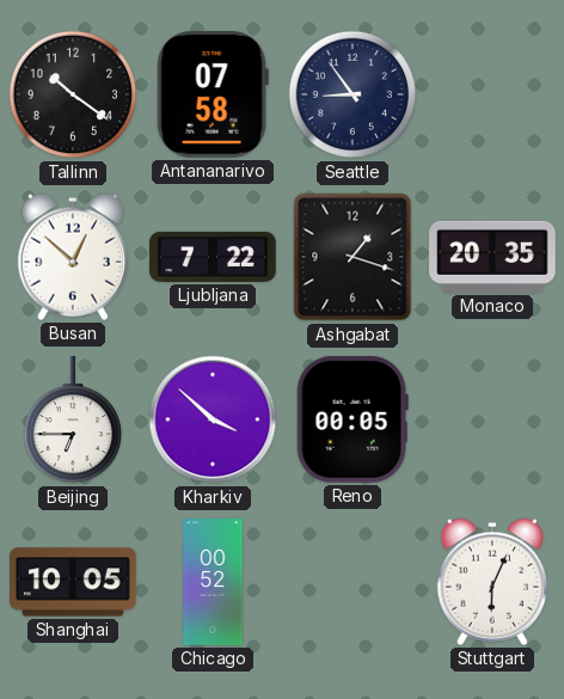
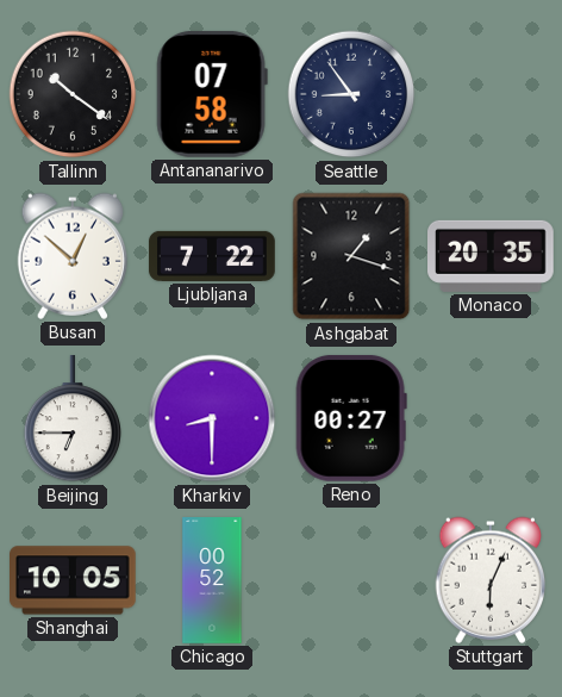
Kharkiv: 3:52 -> 8:30 (212, 418)
Reno: 00:05 -> 00:27 (351, 418)
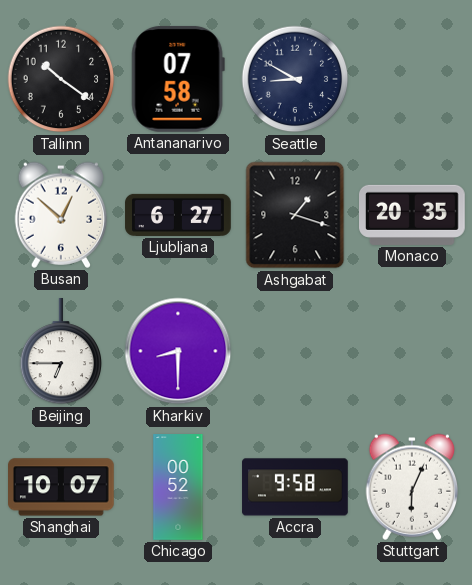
Seattle: 8:54 -> 8:50 (295, 79)
Ljubljana: 7:22 -> 6:27 (178, 215)
Reno: 00:27 -> none (351, 418)
Shanghai: 10:05 -> 10:07 (62, 487)
Accra: none -> 9:58 (295, 487)
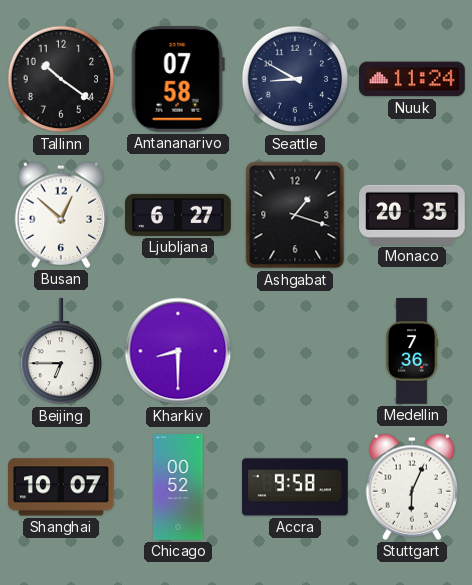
Nuuk: none -> 11:24 (413, 79)
Medellin: none -> 7:36 (412, 351)
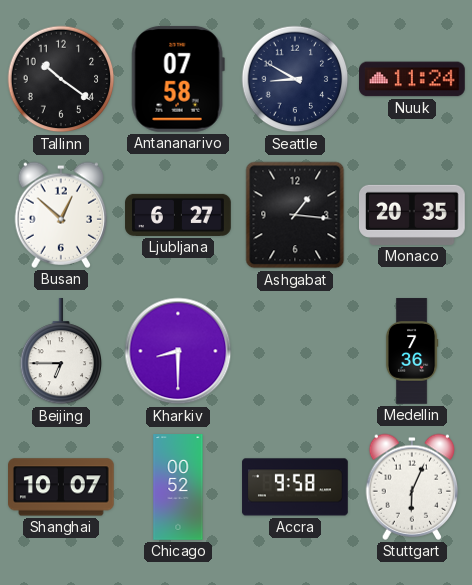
Ashgabat: 1:18 -> 1:16 (295, 215)
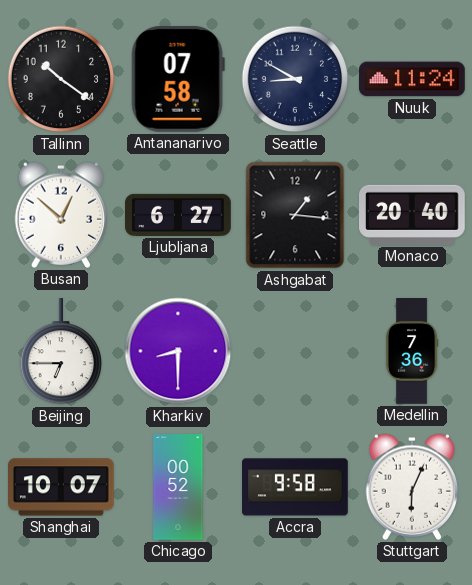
Monaco: 20:35 -> 20:40 (413, 215)
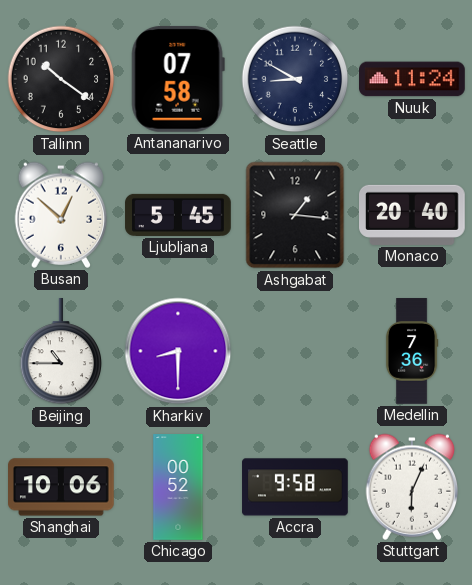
Ljubljana: 6:27 -> 5:45 (178, 215)
Beijing: 6:45 -> 10:45 (61, 352)
Shanghai: 10:07 -> 10:06 (62, 487)
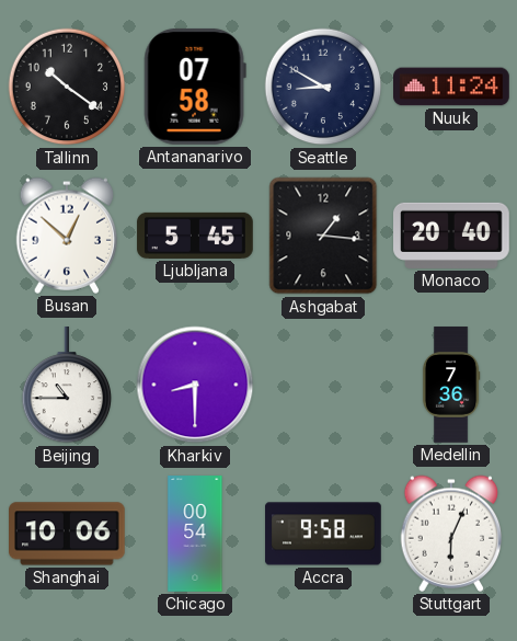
Chicago: 00:52 -> 00:54 (195, 534)
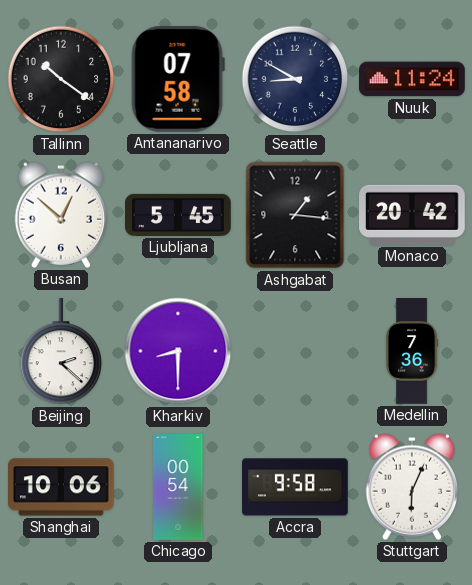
Monaco: 20:40 -> 20:42 (413, 215)
Beijing: 10:45 -> 2:22 (61, 352)
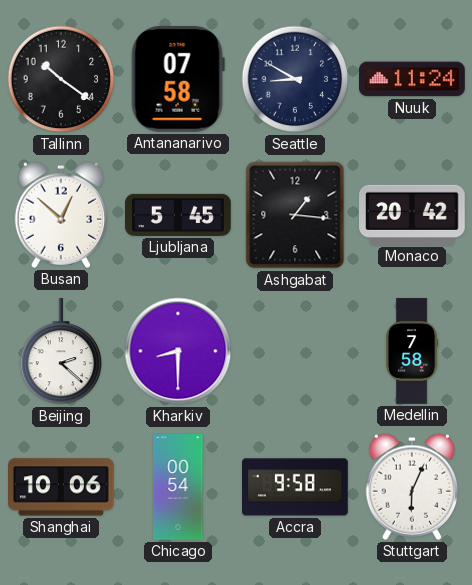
Medellin: 7:36 -> 7:58 (412, 351)
